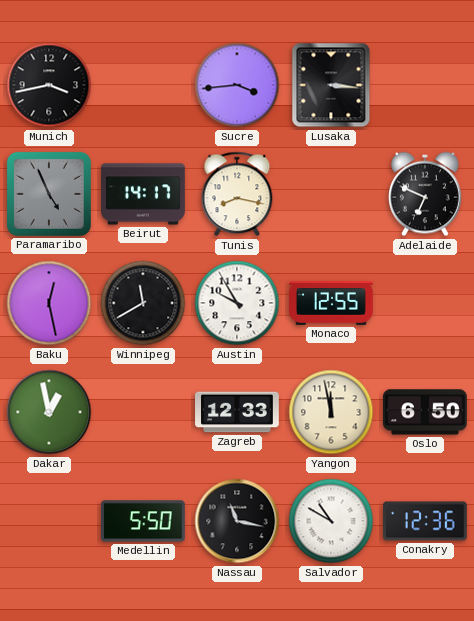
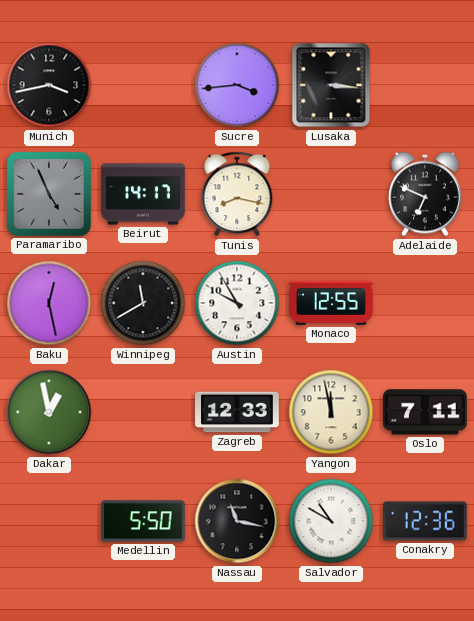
Oslo: 6:50 -> 7:11 (426, 412)
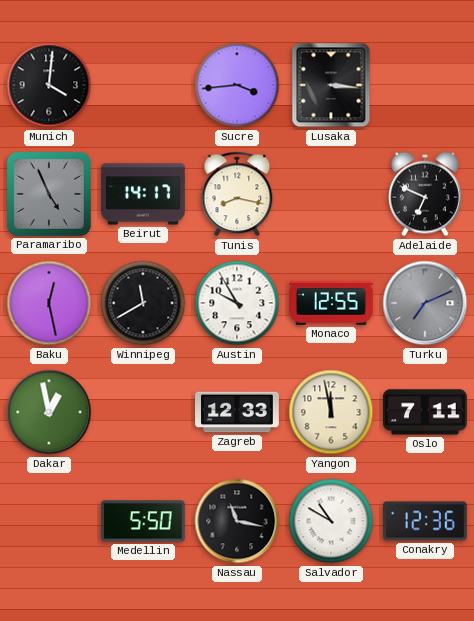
Munich: 3:43 -> 4:01 (49, 85)
Turku: none -> 7:11 (425, 303)
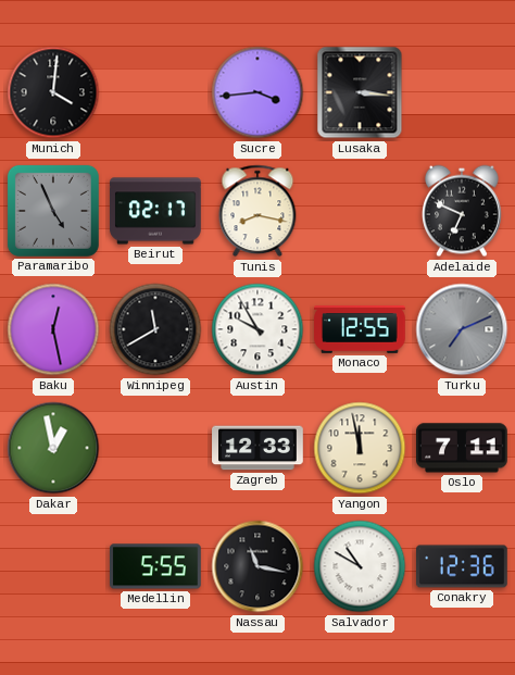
Beirut: 14:17 -> 02:17 (155, 211)
Medellin: 5:50 -> 5:55 (156, 566)
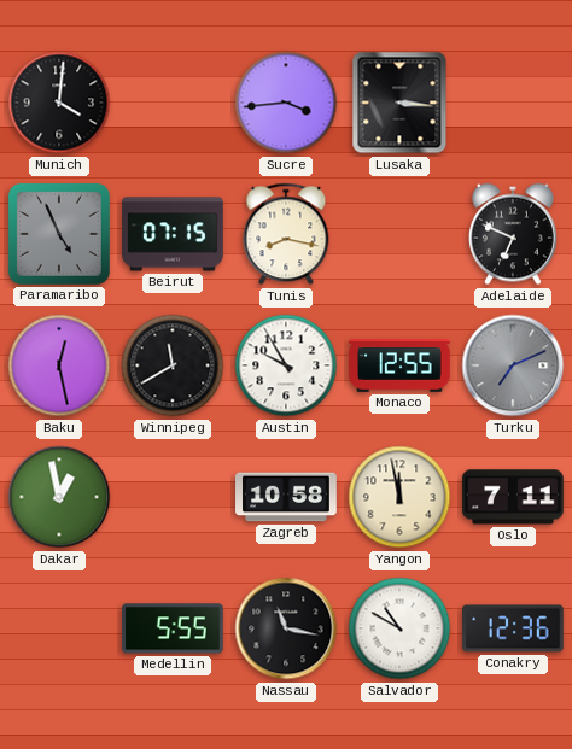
Beirut: 02:17 -> 07:15 (173, 234)
Zagreb: 12:33 -> 10:58 (286, 497)
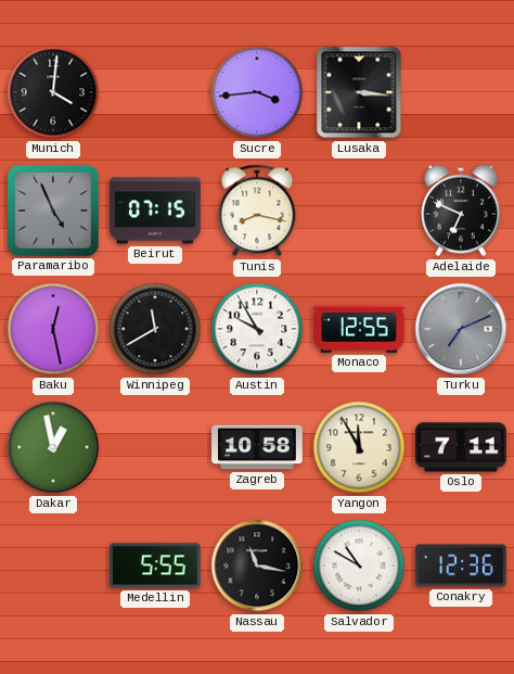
Yangon: 11:58 -> 11:55 (359, 447)
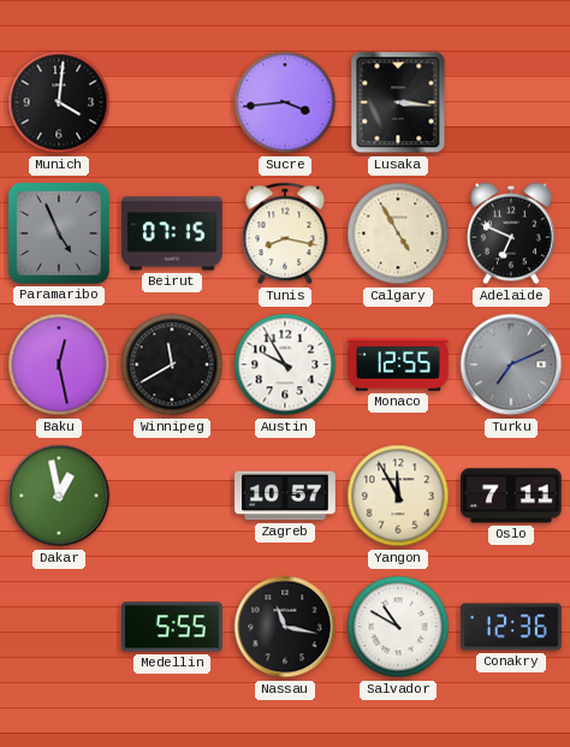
Calgary: none -> 4:55 (398, 233)
Zagreb: 10:58 -> 10:57 (285, 496)
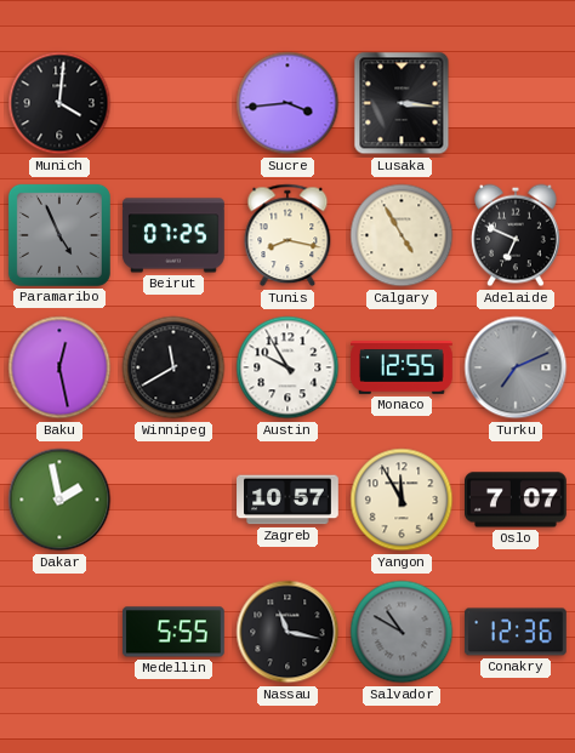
Beirut: 07:15 -> 07:25 (173, 235)
Dakar: 12:58 -> 1:58 (59, 500)
Oslo: 7:11 -> 7:07 (517, 500)
Salvador dial: white -> grey (402, 632)
